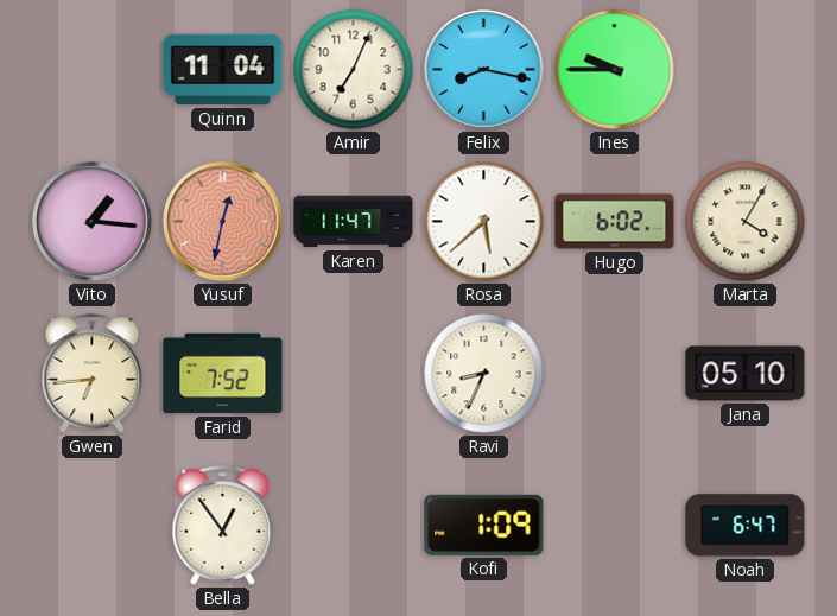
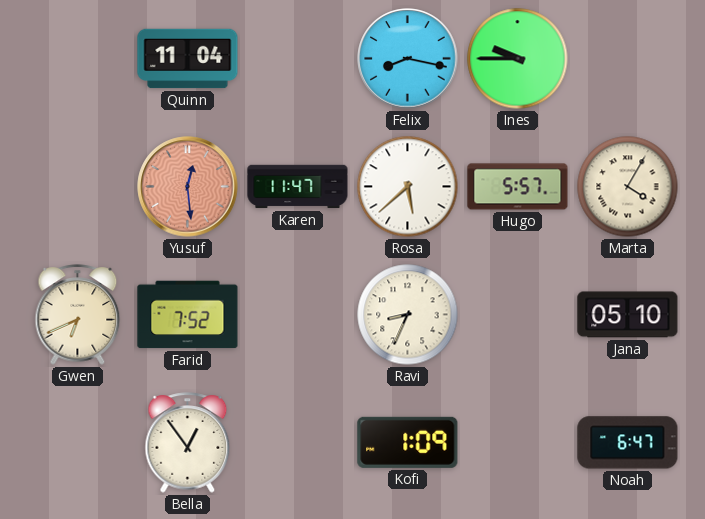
Amir: 7:04 -> none (354, 70)
Vito: 1:16 -> none (93, 222)
Yusuf: 12:32 -> 12:29 (188, 187)
Hugo: 6:02 -> 5:57 (518, 187)
Gwen: 6:44 -> 6:41 (78, 315)
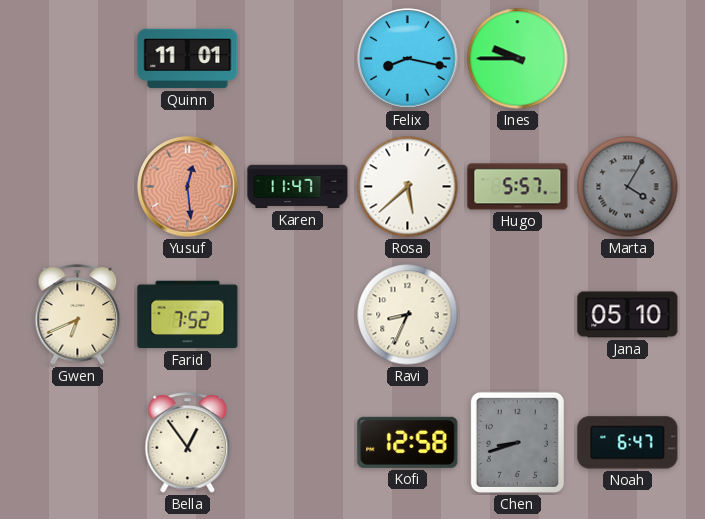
Quinn: 11:04 -> 11:01 (188, 59)
Marta dial: cream -> grey (628, 187)
Kofi: 1:09 -> 12:58 (408, 442)
Chen: none -> 8:42 (517, 442)
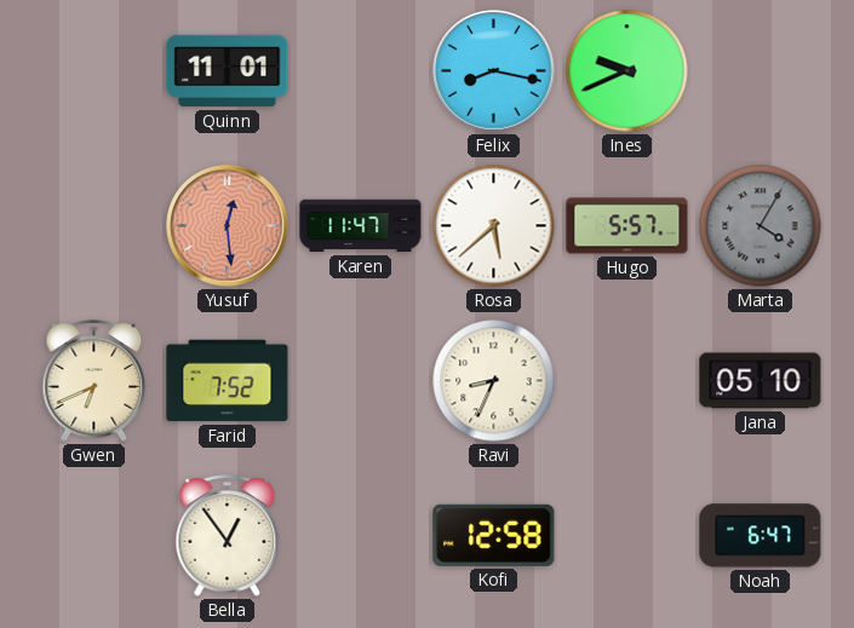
Ines: 9:45 -> 9:41 (627, 71)
Chen: 8:42 -> none (517, 442)
